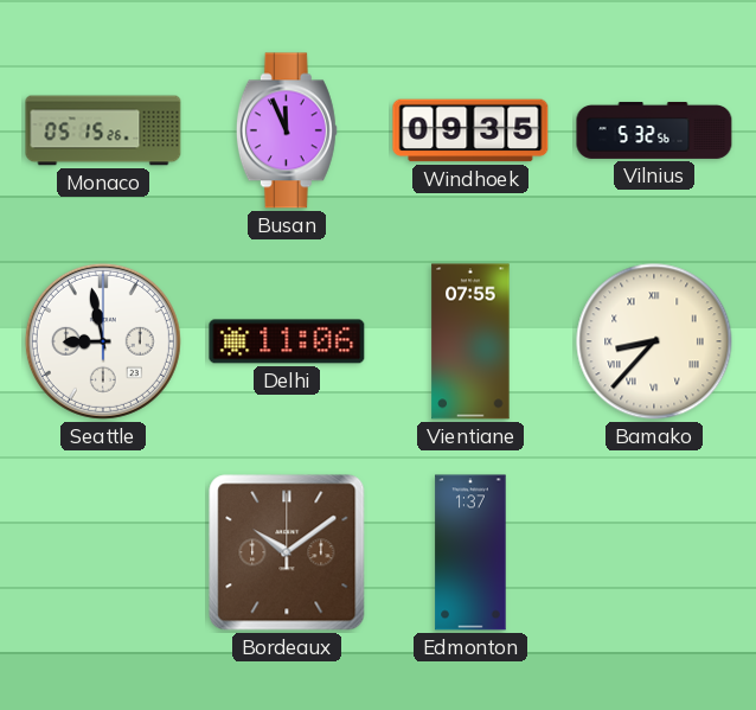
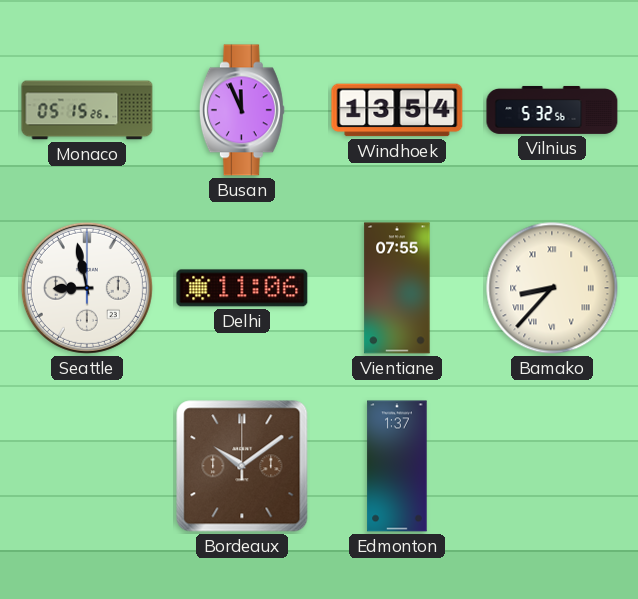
Windhoek: 09:35 -> 13:54 (397, 110)
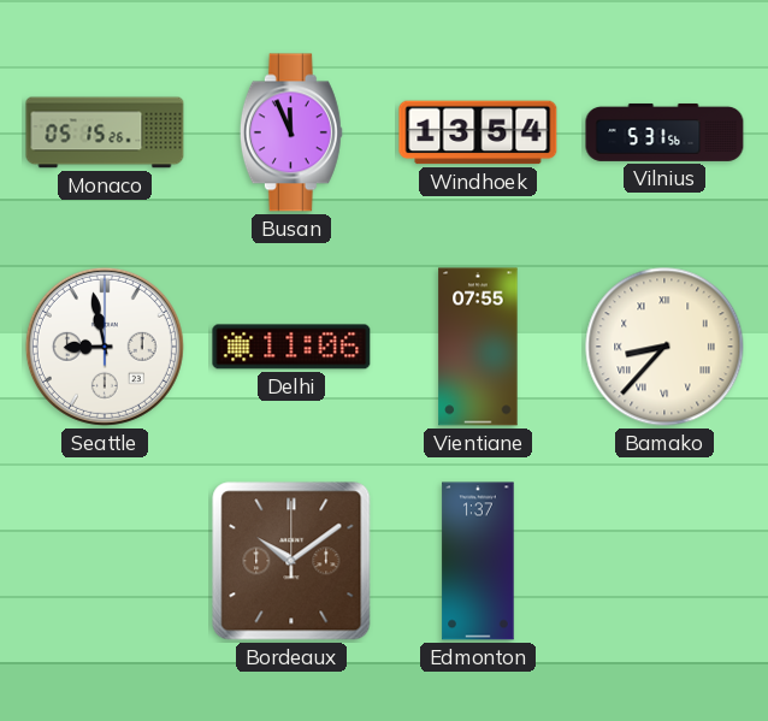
Vilnius: 5:32 -> 5:31 (664, 132)
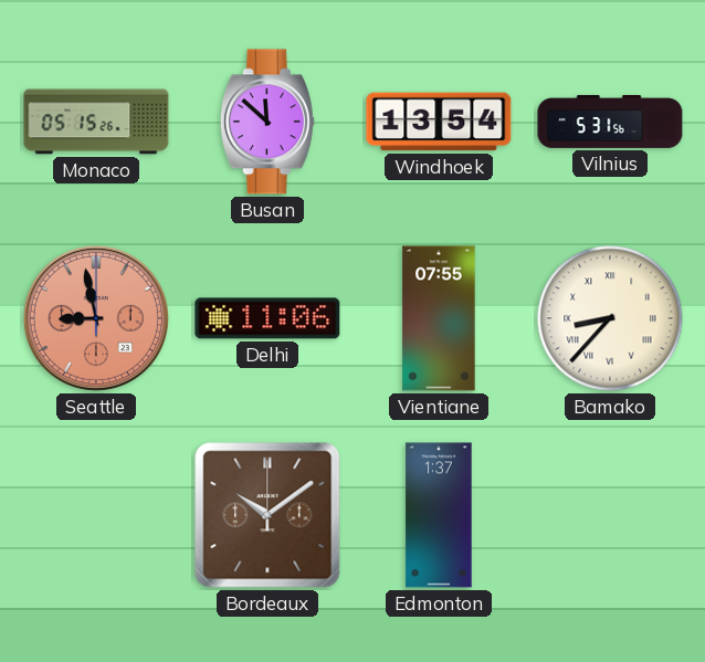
Busan: 11:56 -> 11:52 (267, 122)
Seattle dial: white -> salmon (96, 318)
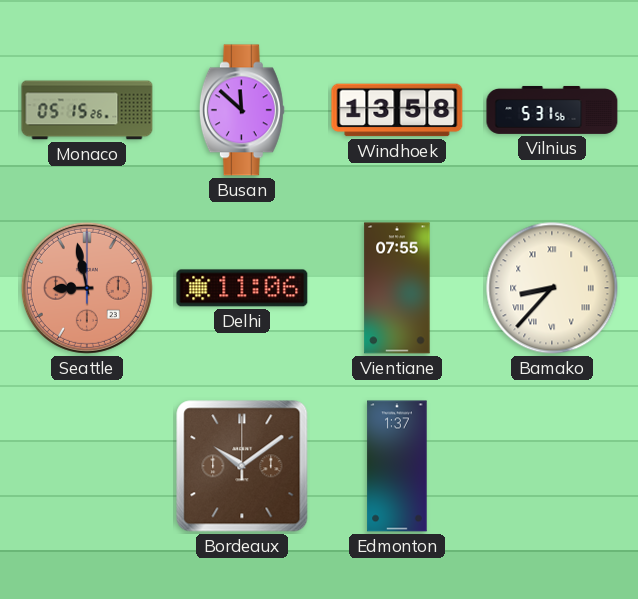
Windhoek: 13:54 -> 13:58 (397, 110)
